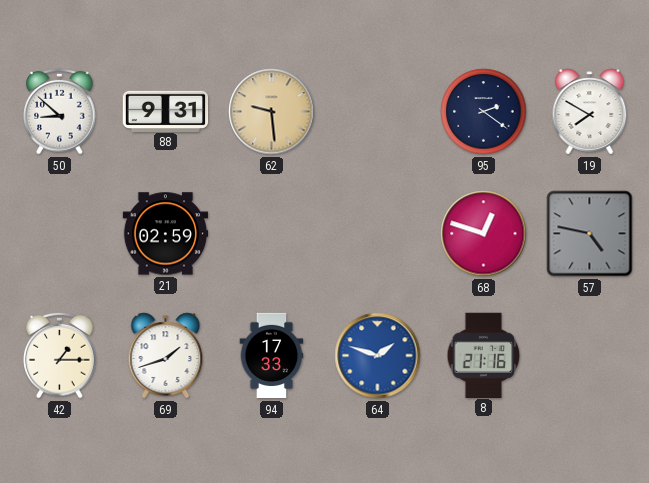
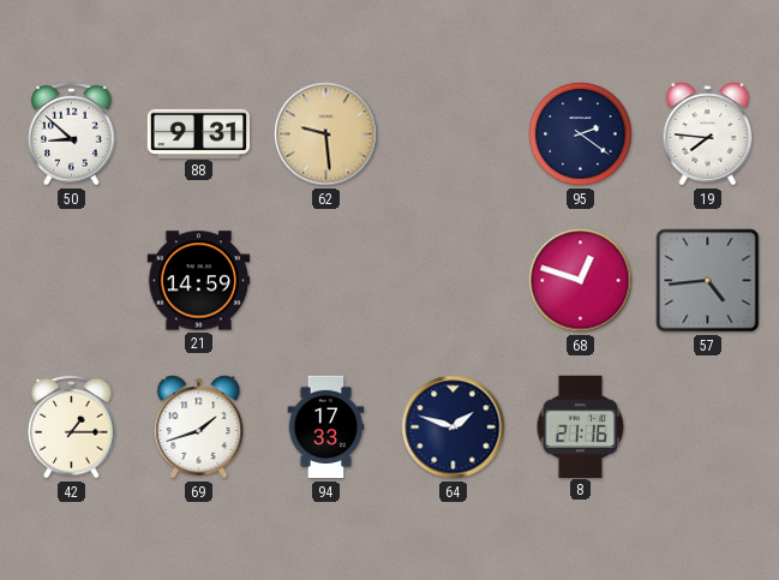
19: 7:50 -> 7:46 (708, 134)
21: 02:59 -> 14:59 (199, 281)
57: 4:47 -> 4:44 (708, 281)
64 dial: blue -> navy (454, 427)
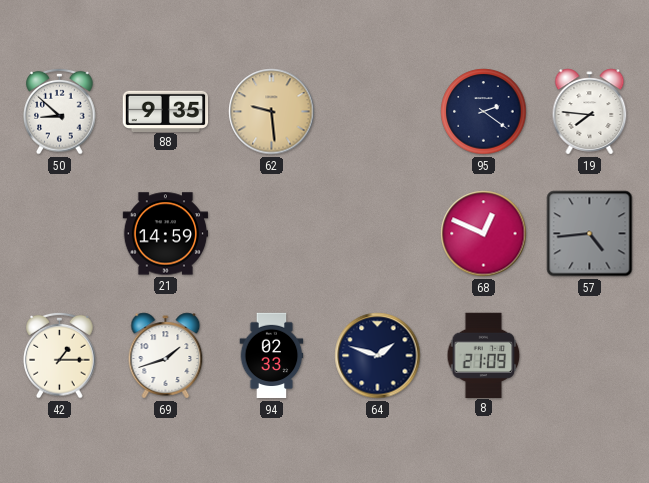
88: 9:31 -> 9:35 (166, 111)
68: 12:48 -> 12:49 (484, 234)
94: 17:33 -> 02:33 (272, 356)
8: 21:16 -> 21:09 (484, 355)
